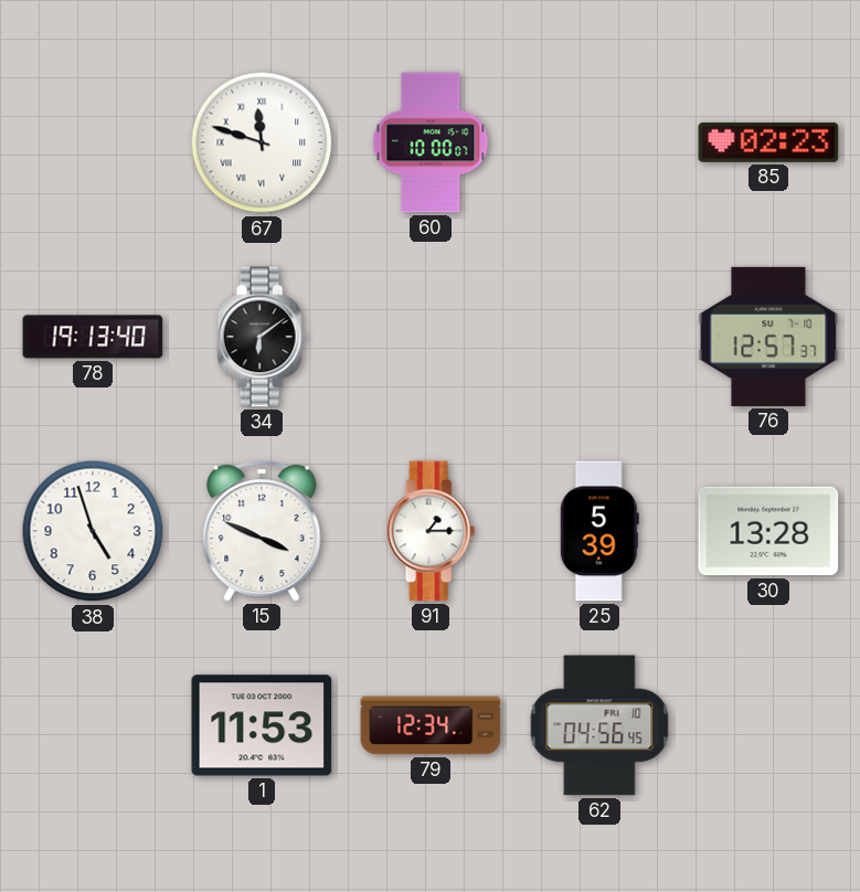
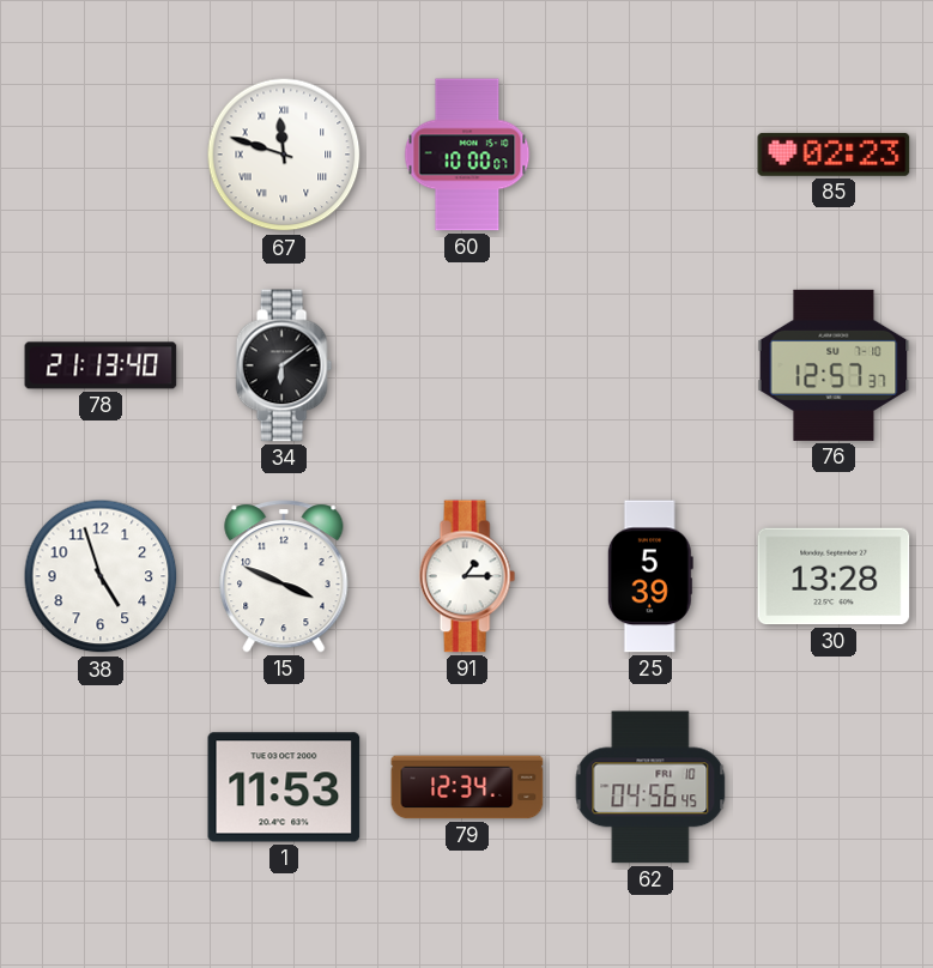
78: 19:13 -> 21:13 (101, 365)
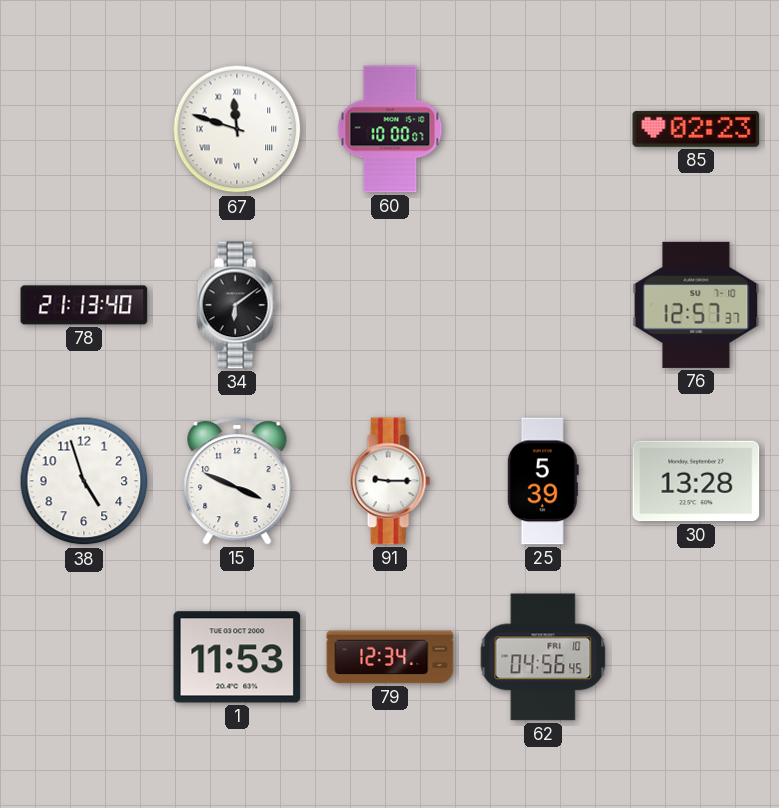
91: 1:15 -> 9:15 (390, 481)
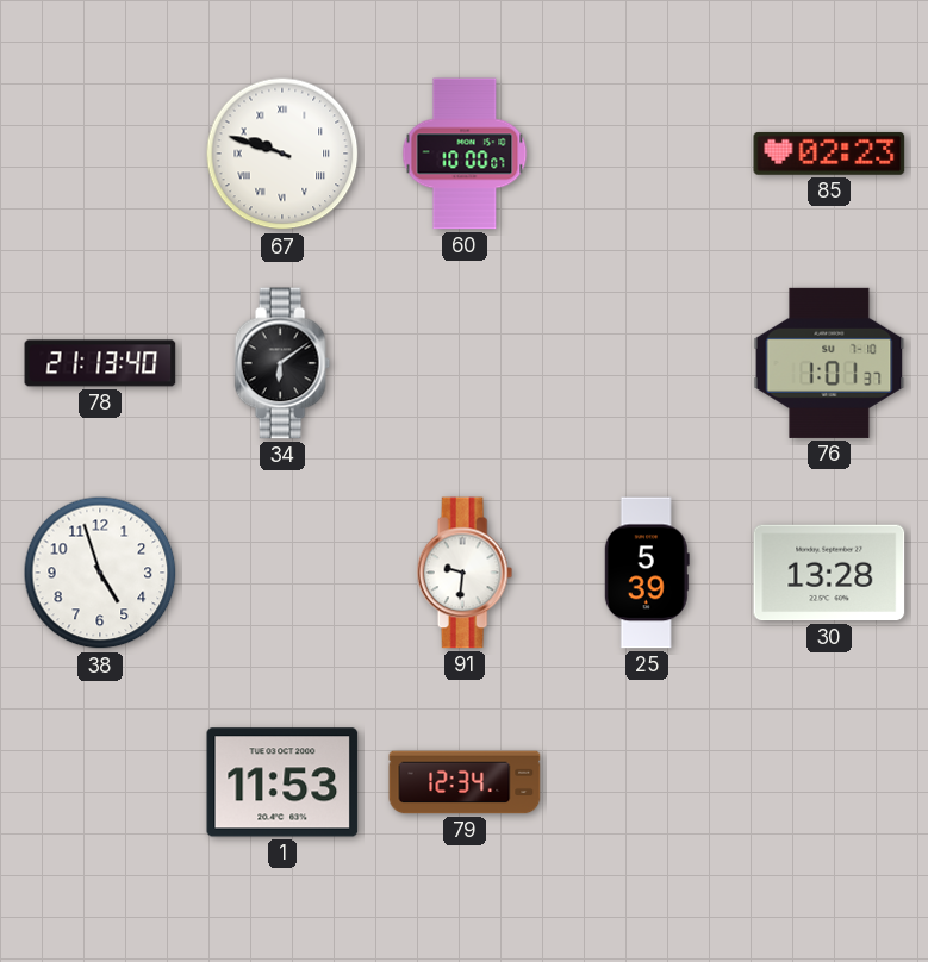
67: 11:48 -> 9:48 (282, 154)
76: 12:57 -> 1:01 (829, 363)
15: 3:49 -> none (237, 481)
91: 9:15 -> 9:31 (465, 573)
62: 04:56 -> none (543, 657)
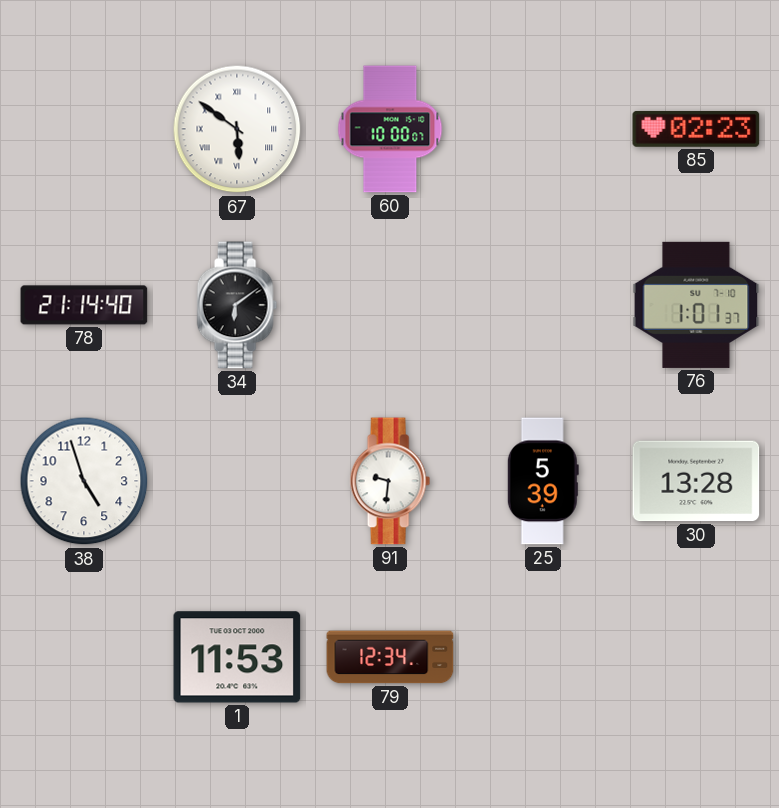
67: 9:48 -> 5:51 (237, 129)
78: 21:13 -> 21:14 (84, 305)
